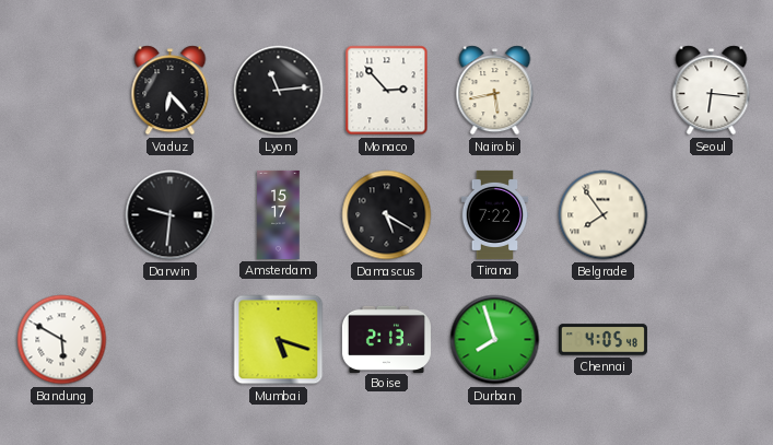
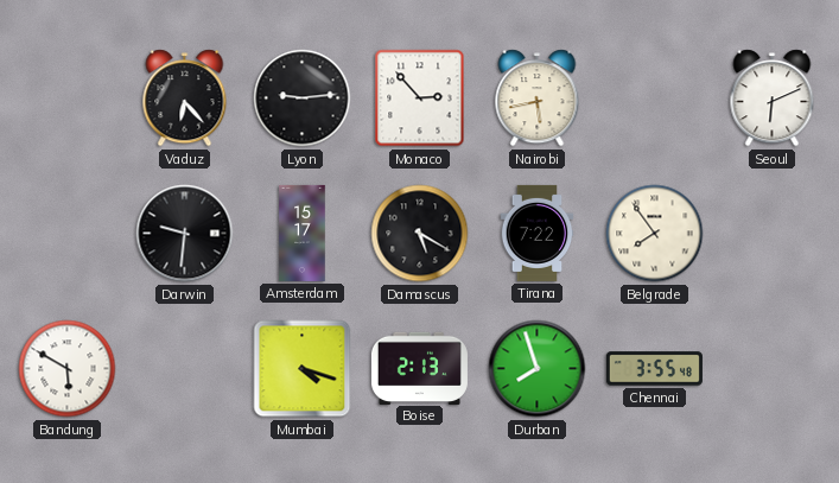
Lyon: 11:14 -> 9:14 (303, 98)
Seoul: 6:16 -> 6:11 (773, 98)
Mumbai: 5:18 -> 4:18 (303, 369)
Chennai: 4:05 -> 3:55 (654, 369)
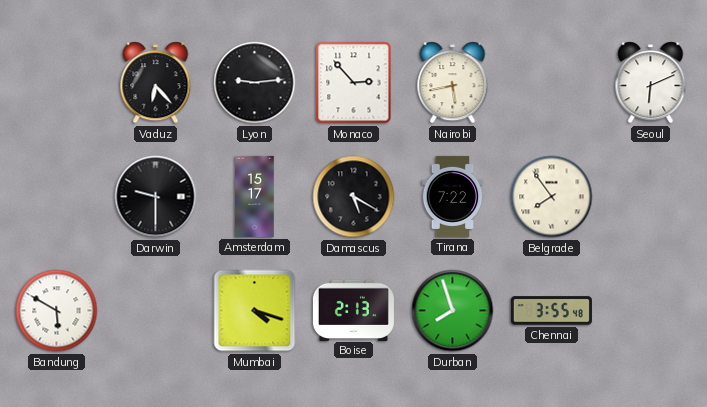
Darwin: 9:31 -> 9:30 (156, 197)
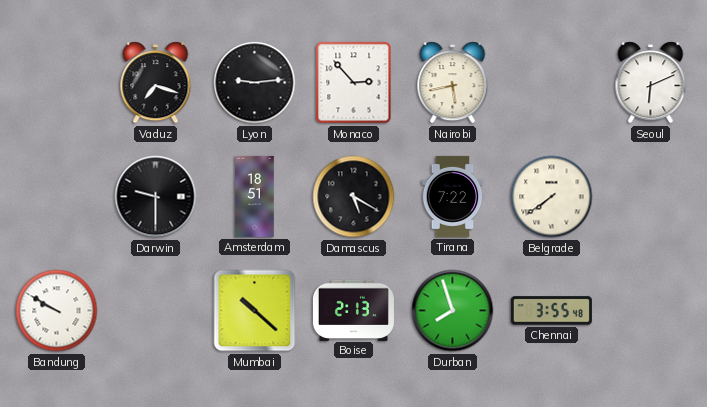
Vaduz: 6:23 -> 7:18 (156, 83)
Amsterdam: 15:17 -> 18:51 (255, 196)
Belgrade: 7:54 -> 7:39 (552, 197)
Bandung: 5:50 -> 9:50 (57, 311)
Mumbai: 4:18 -> 10:22 (255, 311)
